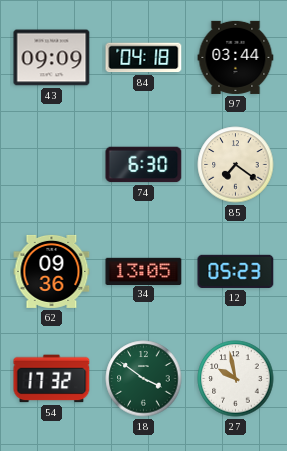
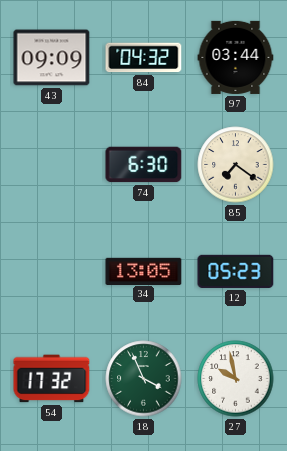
84: 04:18 -> 04:32 (144, 58)
62: 09:36 -> none (52, 271)
18: 3:51 -> 3:56 (144, 379)
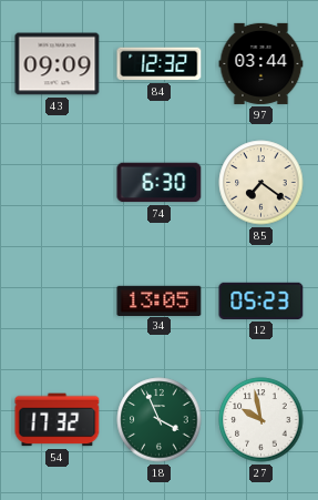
84: 04:32 -> 12:32 (160, 64)
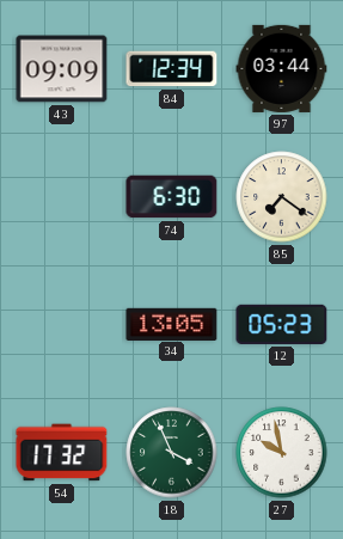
84: 12:32 -> 12:34 (172, 69)
